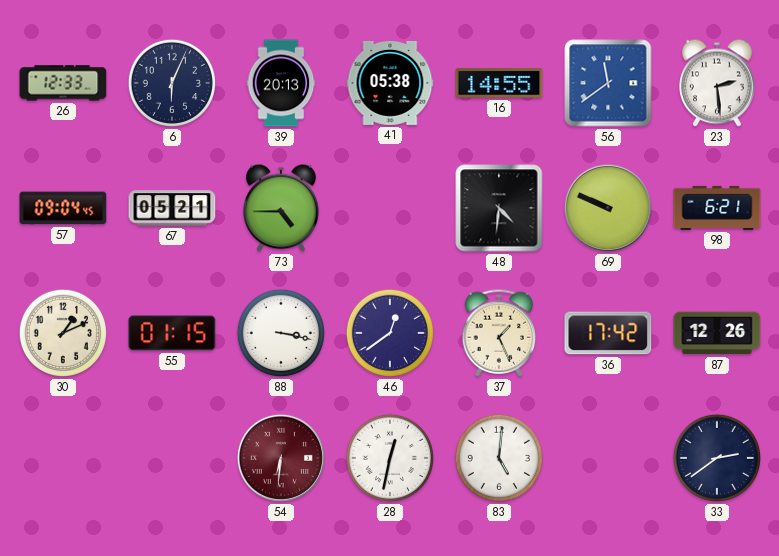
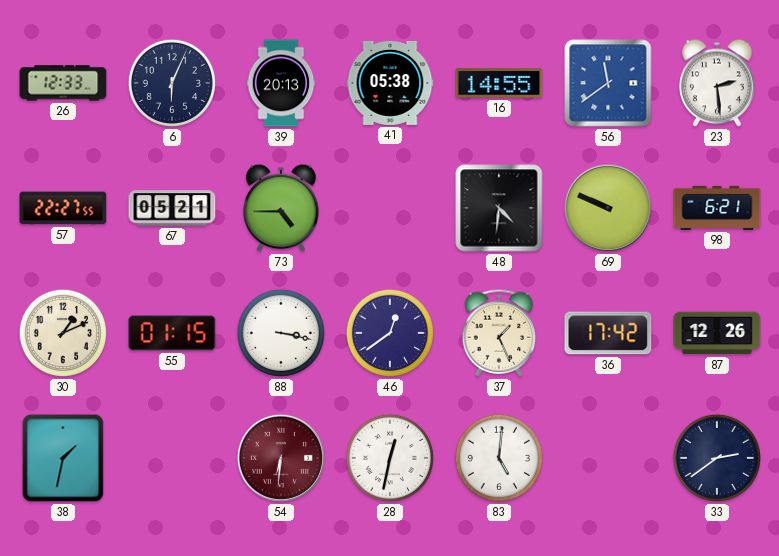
57: 09:04 -> 22:27 (63, 208)
38: none -> 1:32 (63, 458)
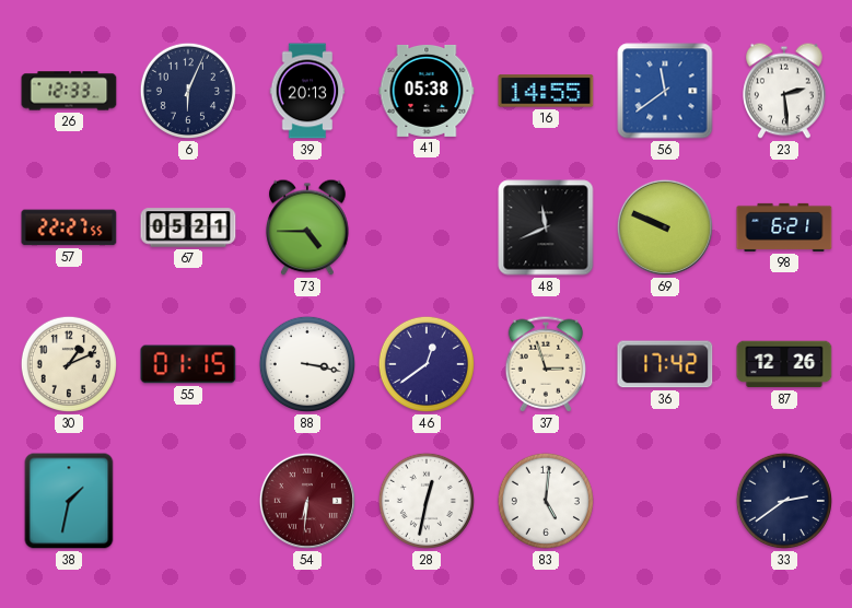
48: 4:31 -> 11:41 (546, 227)
37: 1:26 -> 2:57 (546, 364)
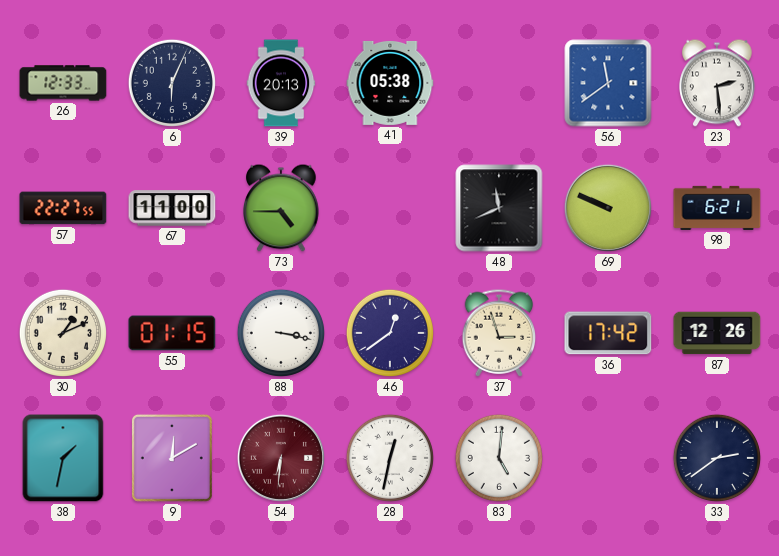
16: 14:55 -> none (546, 91)
67: 05:21 -> 11:00 (172, 208)
9: none -> 12:10 (172, 458)
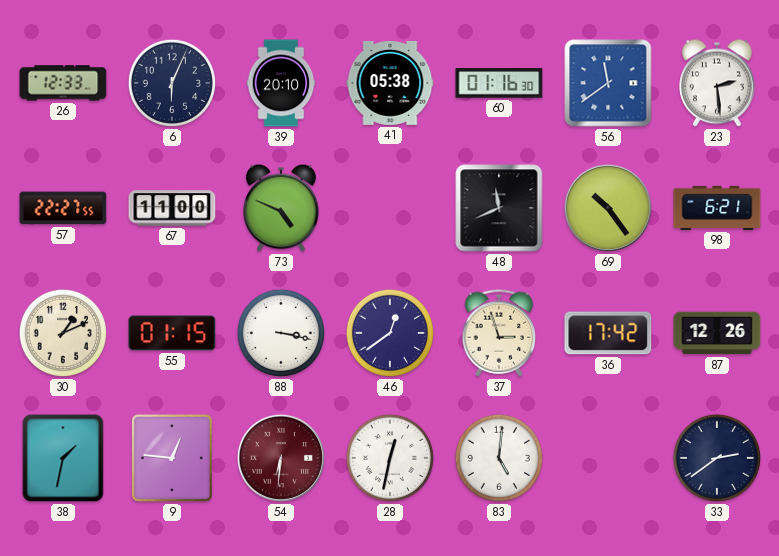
39: 20:13 -> 20:10 (281, 83)
60: none -> 01:16 (499, 83)
73: 4:45 -> 4:49 (281, 208)
69: 9:49 -> 10:24 (608, 208)
9: 12:10 -> 12:46 (172, 458)
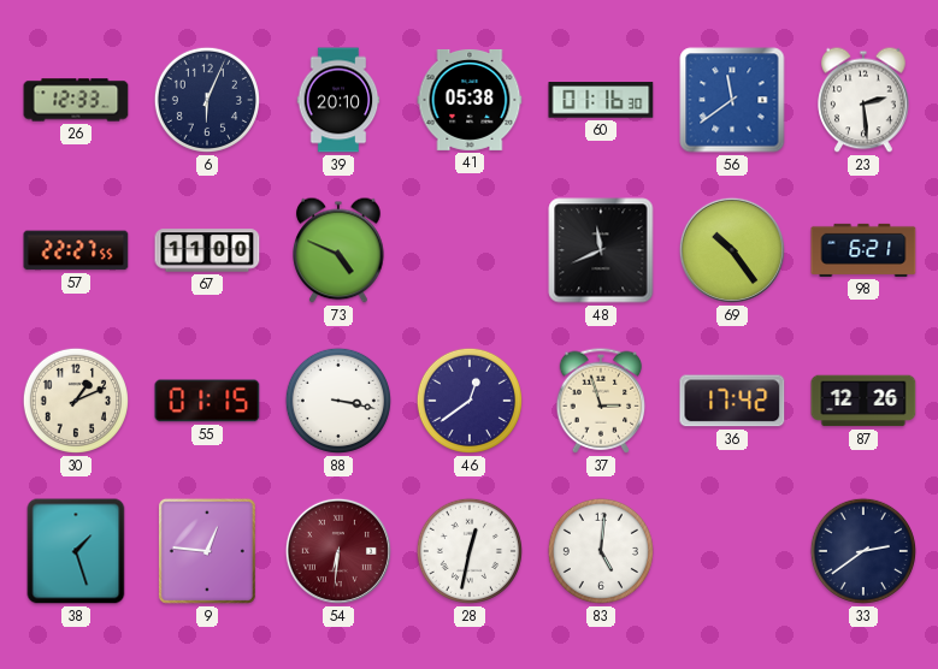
38: 1:32 -> 1:27 (76, 551)
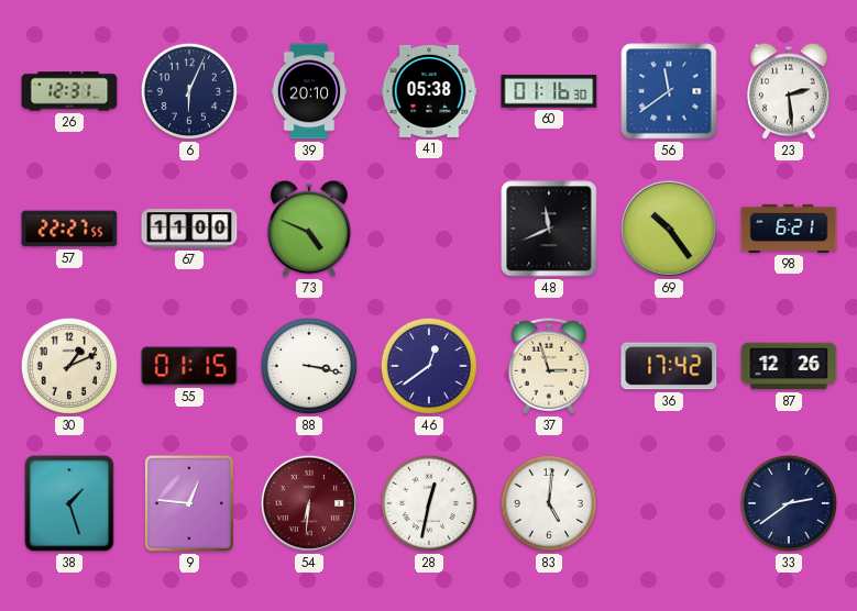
26: 12:33 -> 12:31 (69, 91)
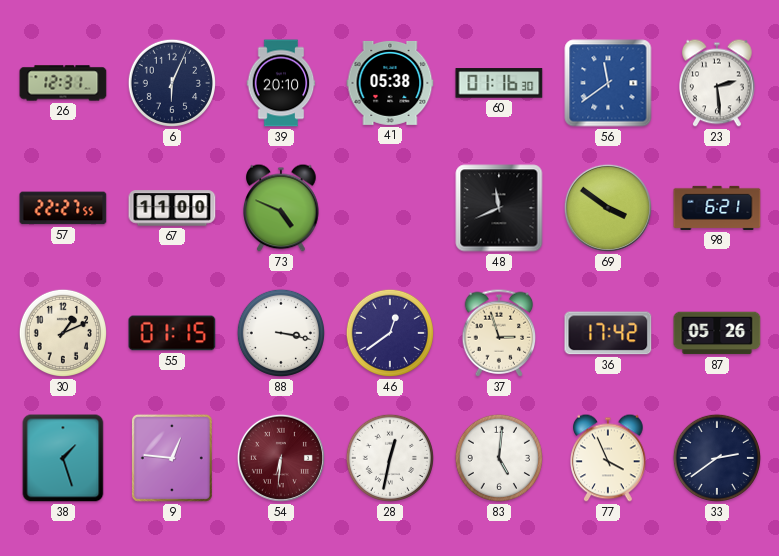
69: 10:24 -> 3:51 (608, 208)
87: 12:26 -> 05:26 (717, 333)
77: none -> 3:56 (608, 458)
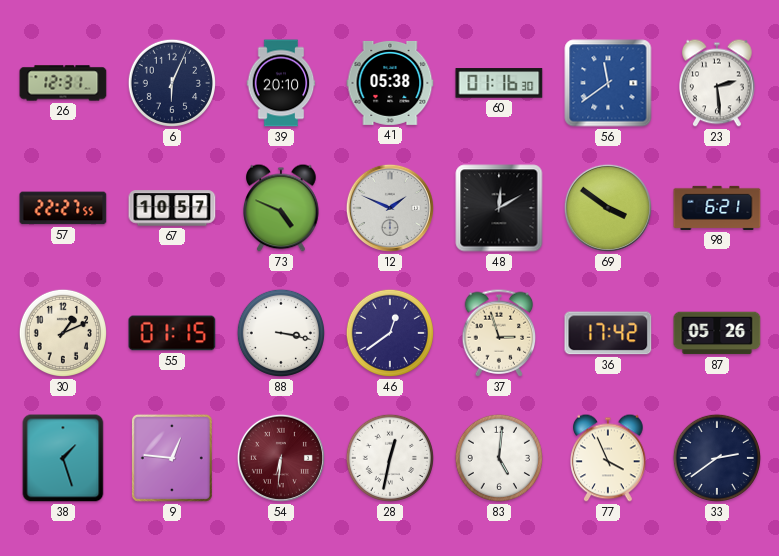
67: 11:00 -> 10:57 (172, 208)
12: none -> 1:49 (390, 208)
48: 11:41 -> 12:10 (499, 208)
